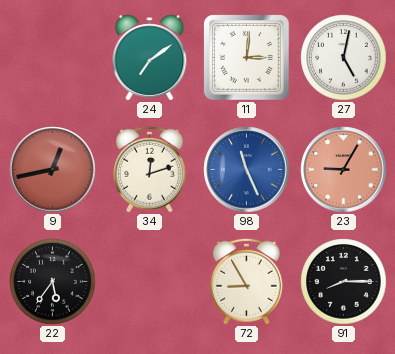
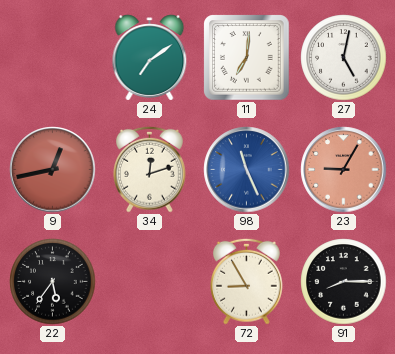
11: 3:01 -> 7:01 (247, 58)
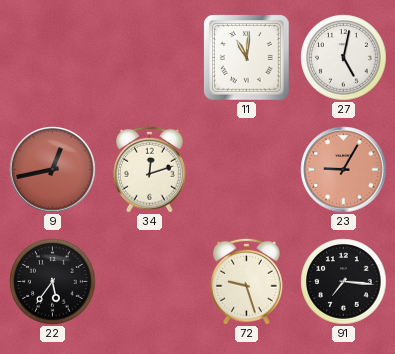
24: 7:09 -> none (150, 58)
11: 7:01 -> 11:01 (247, 58)
98: 11:26 -> none (247, 170)
72: 8:55 -> 9:27 (247, 281)
91: 8:15 -> 7:16 (344, 282)
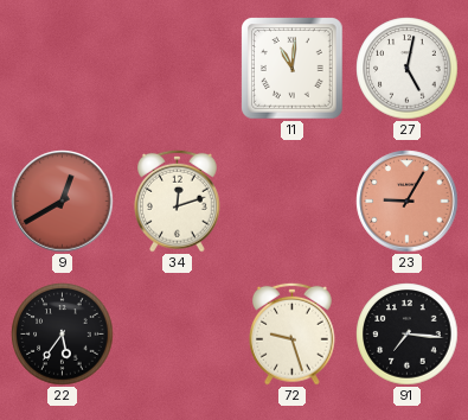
9: 12:43 -> 12:40 (63, 202)
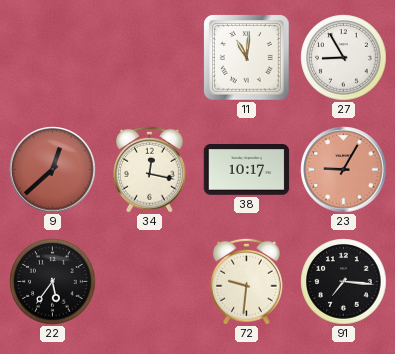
27: 5:02 -> 8:55 (344, 58)
9: 12:40 -> 12:38 (53, 170)
34: 12:12 -> 12:17 (150, 169)
38: none -> 10:17 (247, 170)
72: 9:27 -> 9:31 (247, 281)
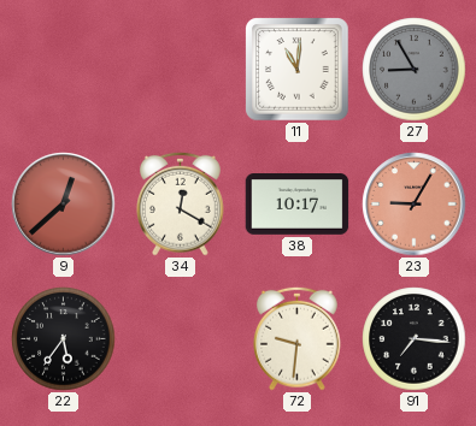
27 dial: white -> grey (415, 70)
34: 12:17 -> 12:20 (181, 203)
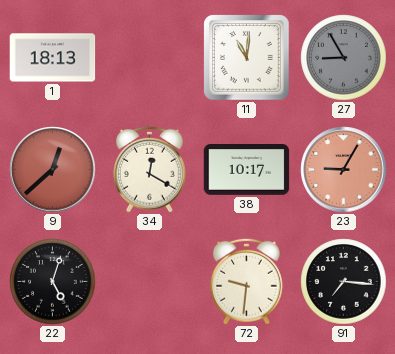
1: none -> 18:13 (53, 58)
22: 5:36 -> 5:03 (53, 282)
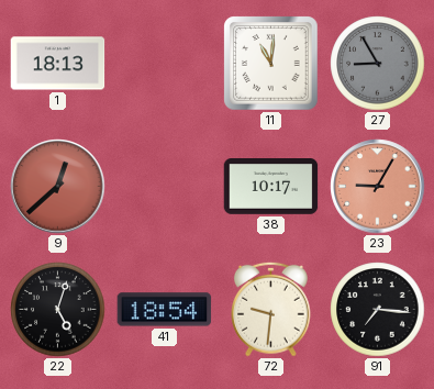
34: 12:20 -> none (150, 169)
41: none -> 18:54 (165, 310)
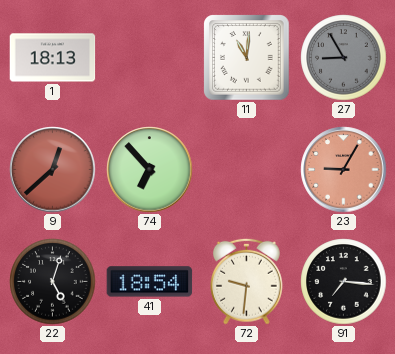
74: none -> 6:53 (150, 170)
38: 10:17 -> none (271, 187)
